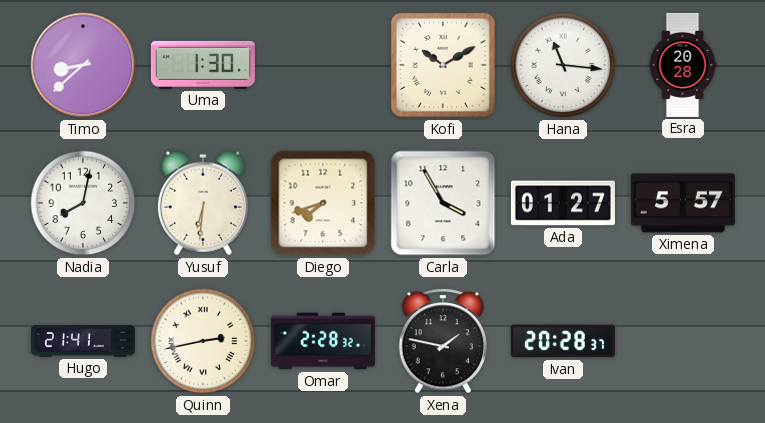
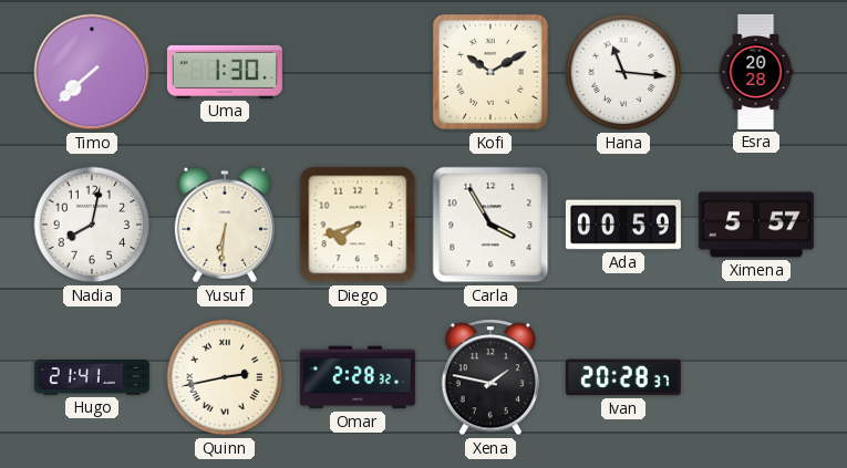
Timo: 8:38 -> 7:38 (92, 72)
Ada: 01:27 -> 00:59 (623, 225)
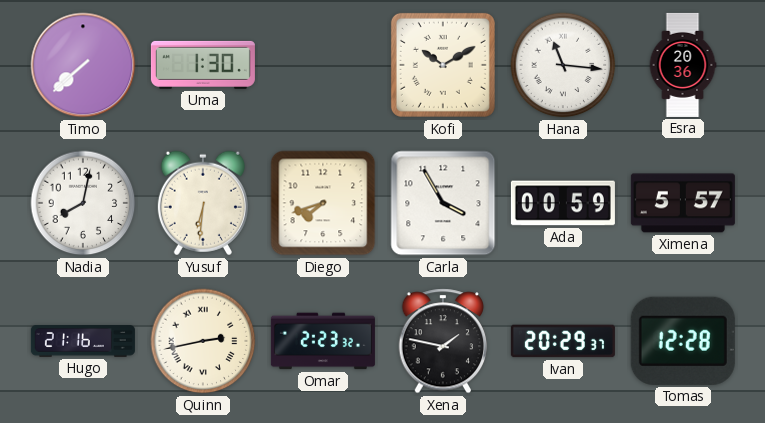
Esra: 20:28 -> 20:36 (683, 65)
Hugo: 21:41 -> 21:16 (83, 341)
Omar: 2:28 -> 2:23 (323, 341)
Ivan: 20:28 -> 20:29 (563, 341)
Tomas: none -> 12:28 (683, 341)
